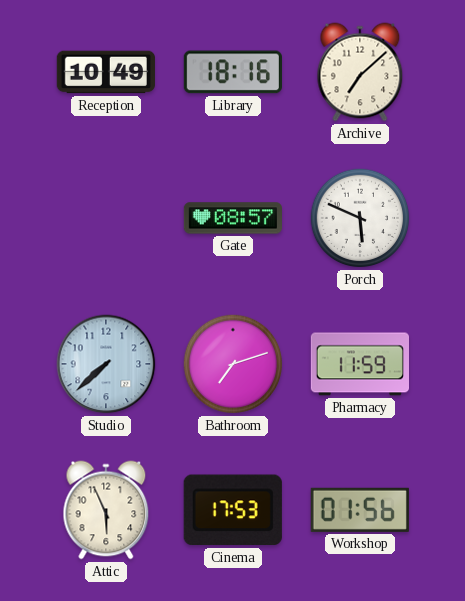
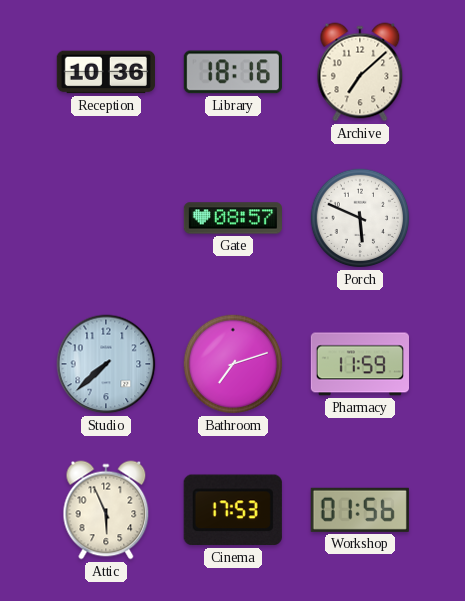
Reception: 10:49 -> 10:36 (106, 72)
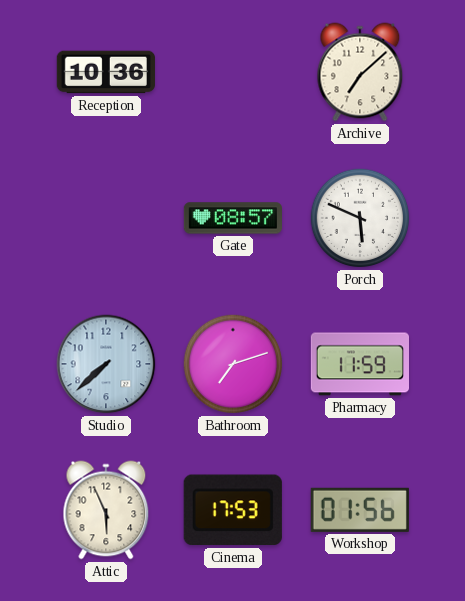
Library: 18:16 -> none (233, 72)
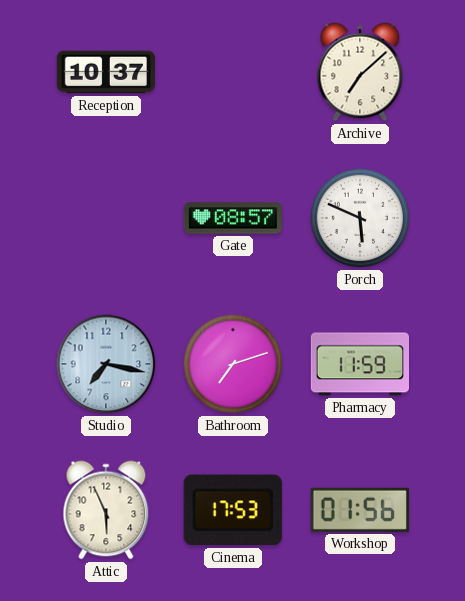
Reception: 10:36 -> 10:37 (106, 72)
Studio: 7:38 -> 7:17 (106, 364)
